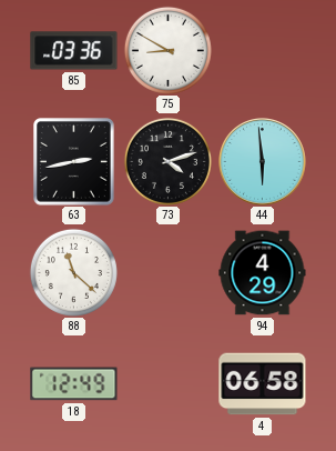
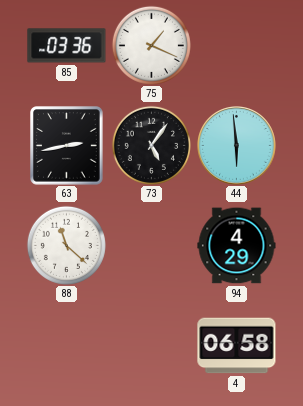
75: 8:50 -> 1:19 (151, 45)
73: 4:12 -> 5:06 (151, 145)
18: 12:49 -> none (74, 384)
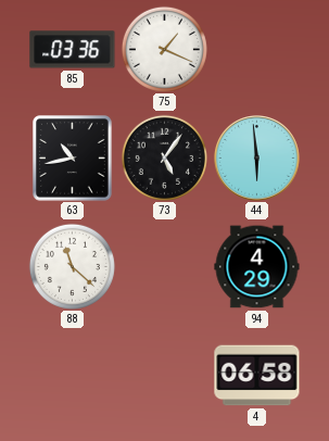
63: 2:43 -> 10:43 (73, 159)
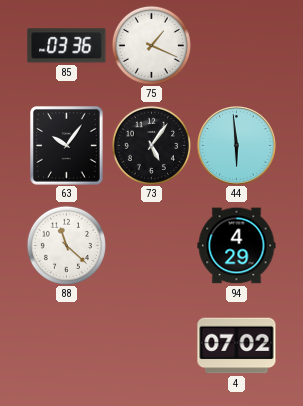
63: 10:43 -> 10:06 (67, 146)
4: 06:58 -> 07:02 (237, 346)
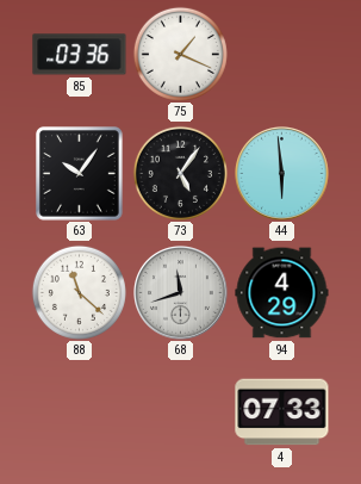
68: none -> 11:42 (181, 293)
4: 07:02 -> 07:33 (282, 412)
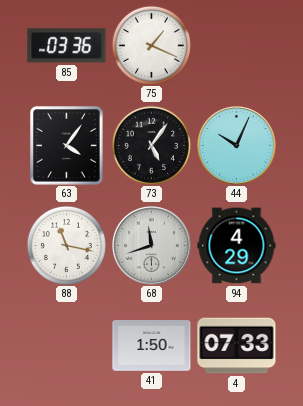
63: 10:06 -> 4:06 (67, 146)
44: 5:59 -> 10:04 (237, 146)
88: 11:22 -> 11:17 (66, 245)
41: none -> 1:50 (152, 346)
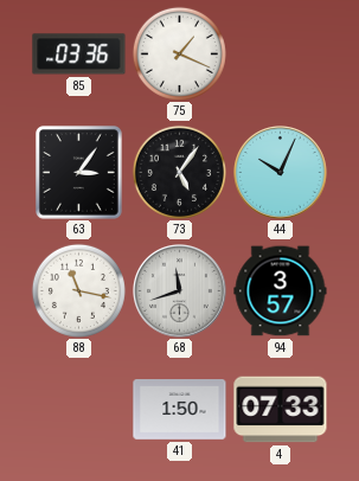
63: 4:06 -> 3:06 (79, 173)
94: 4:29 -> 3:57 (281, 291)
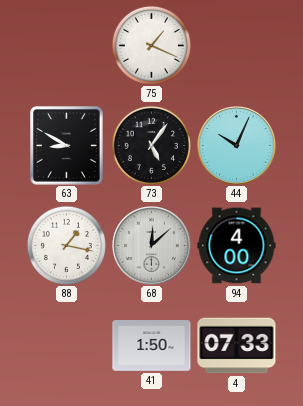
85: 03:36 -> none (79, 54)
63: 3:06 -> 8:50 (67, 146)
88: 11:17 -> 1:17 (66, 245)
68: 11:42 -> 12:08 (152, 246)
94: 3:57 -> 4:00 (237, 246)
